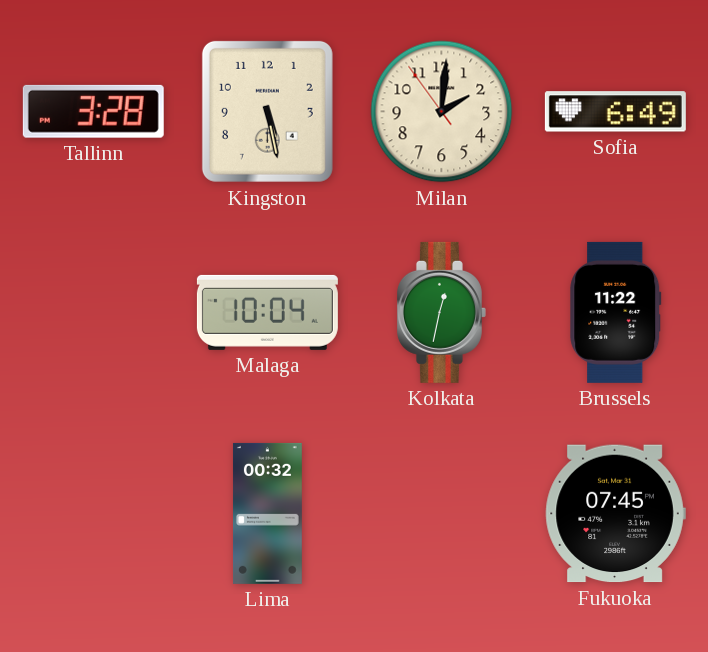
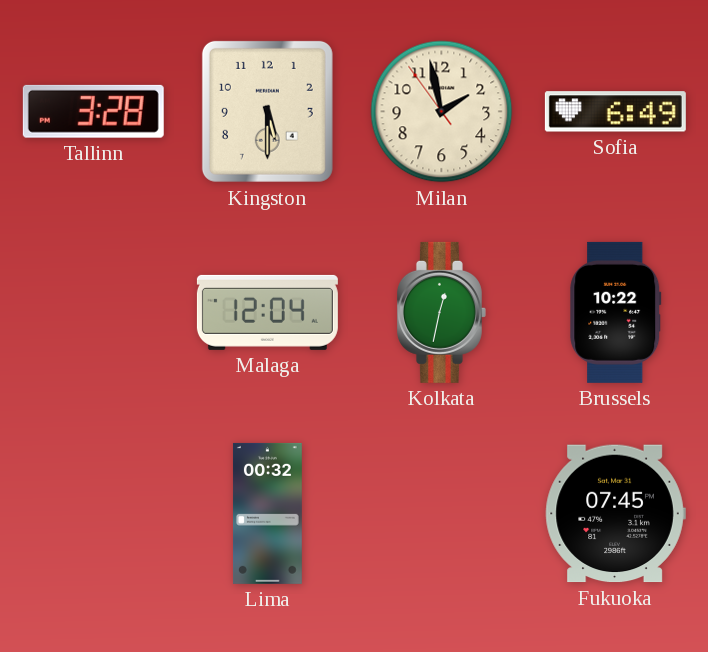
Kingston: 5:28 -> 5:30 (267, 111)
Milan: 2:00 -> 1:57 (442, 112)
Malaga: 10:04 -> 12:04 (267, 312)
Brussels: 11:22 -> 10:22 (616, 312)
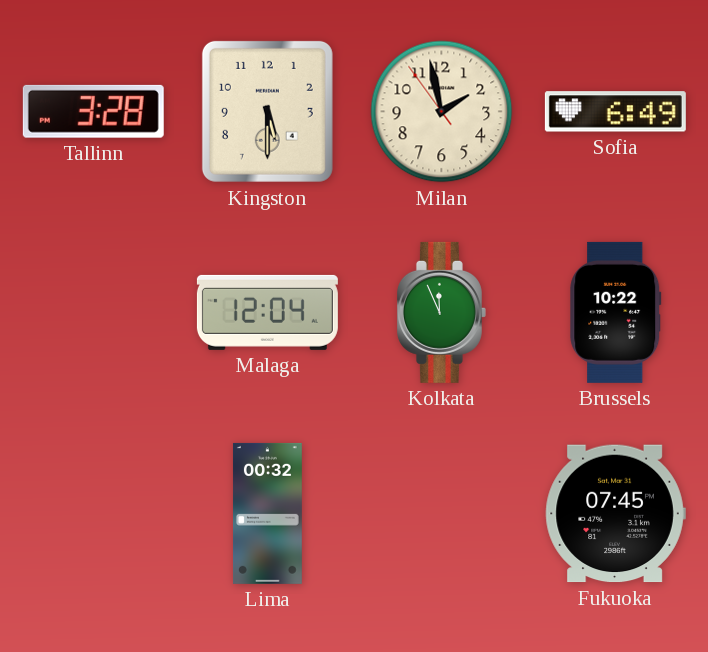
Kolkata: 12:32 -> 11:56 (441, 312)
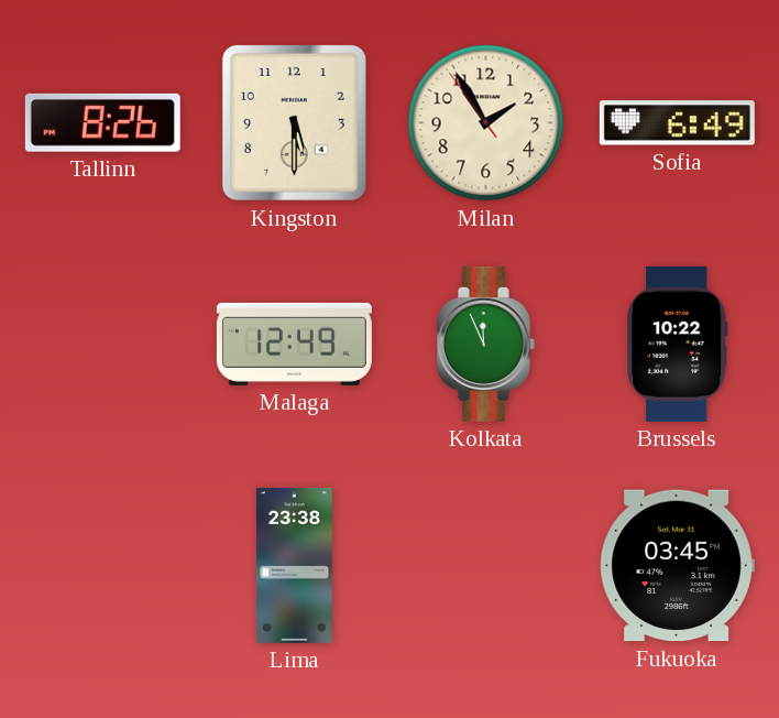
Tallinn: 3:28 -> 8:26 (102, 122)
Milan: 1:57 -> 1:54 (486, 123)
Malaga: 12:04 -> 12:49 (294, 344)
Lima: 00:32 -> 23:38 (294, 565)
Fukuoka: 07:45 -> 03:45 (677, 566)
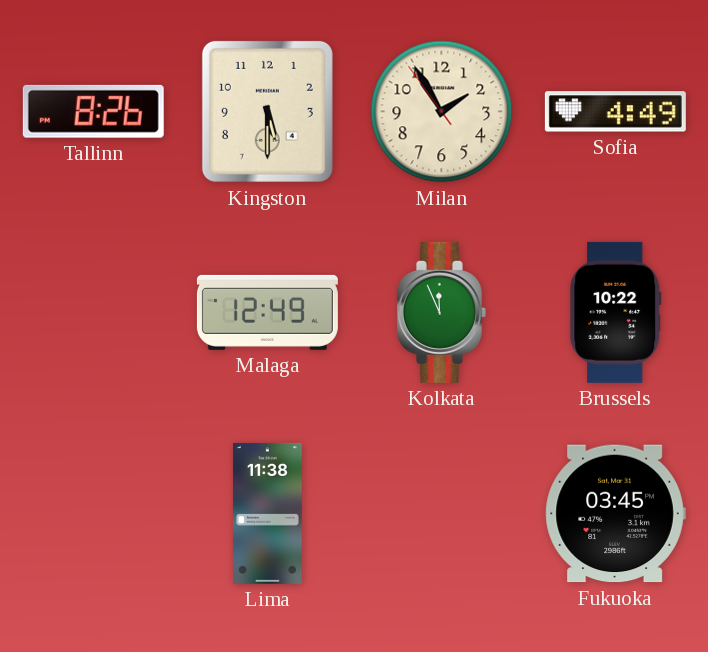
Sofia: 6:49 -> 4:49 (615, 112)
Lima: 23:38 -> 11:38 (267, 513)
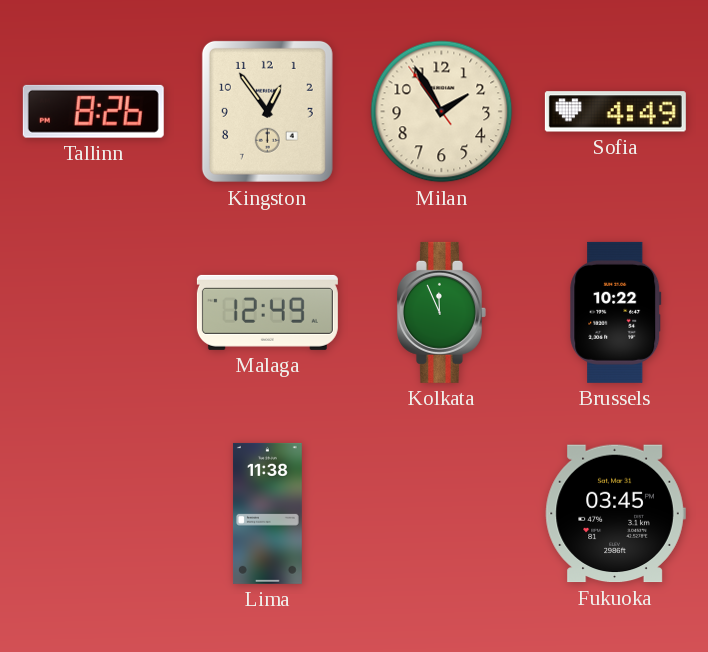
Kingston: 5:30 -> 12:54 (267, 111)
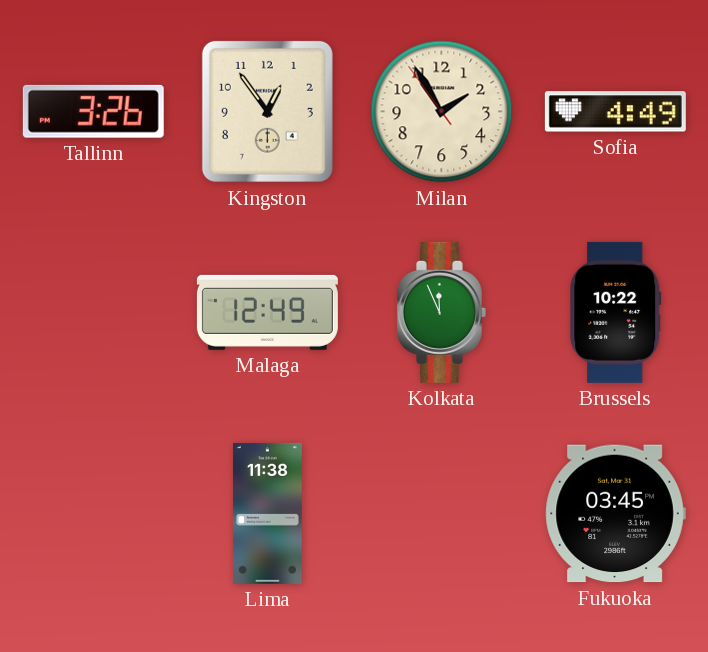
Tallinn: 8:26 -> 3:26 (93, 111)
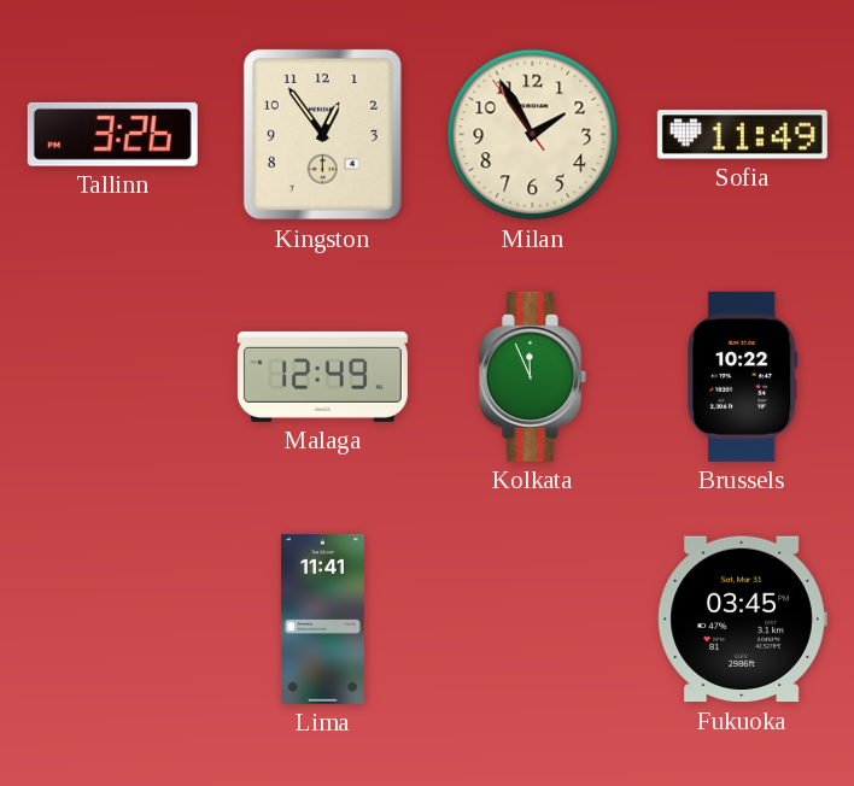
Sofia: 4:49 -> 11:49 (742, 135)
Lima: 11:38 -> 11:41 (322, 618)
